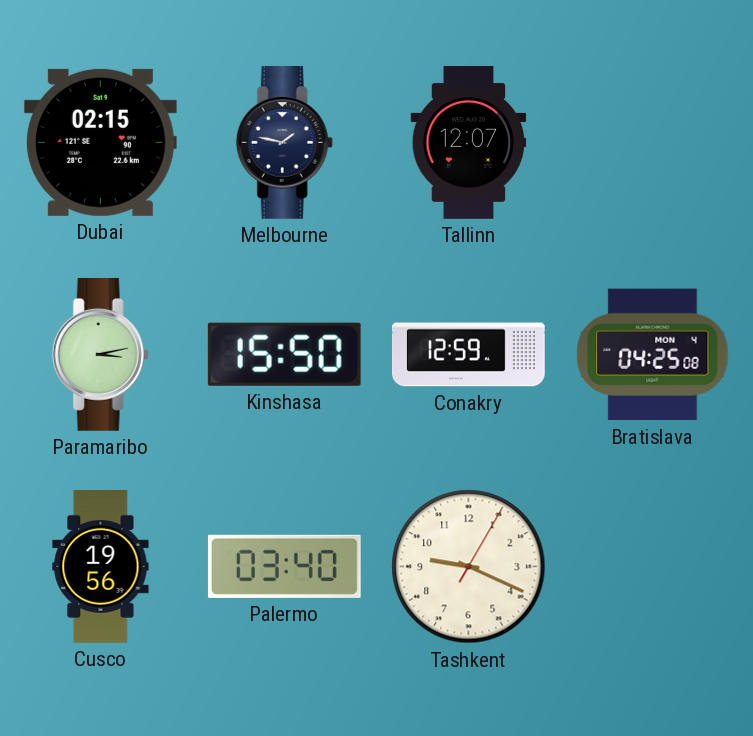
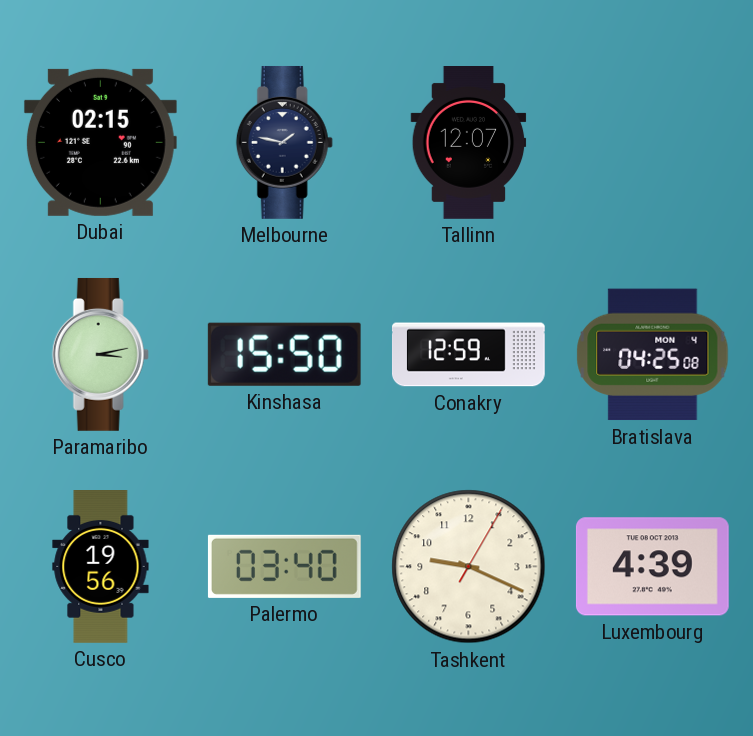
Luxembourg: none -> 4:39 (652, 567)
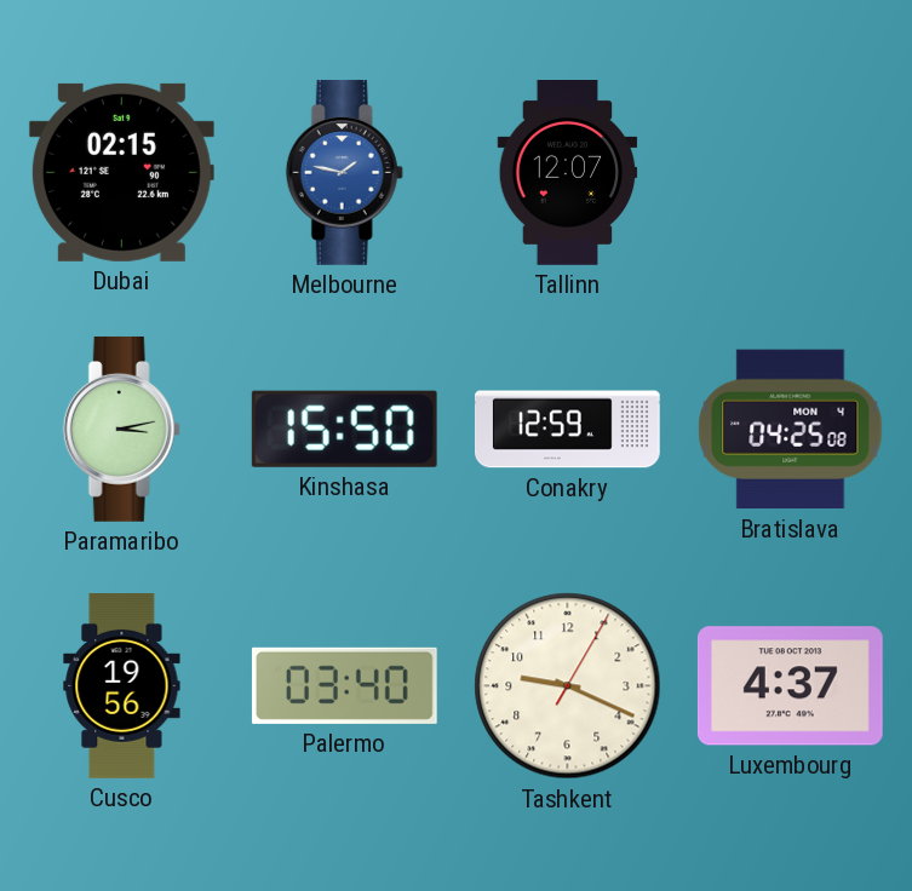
Melbourne dial: navy -> blue (344, 172)
Luxembourg: 4:39 -> 4:37 (790, 686)
